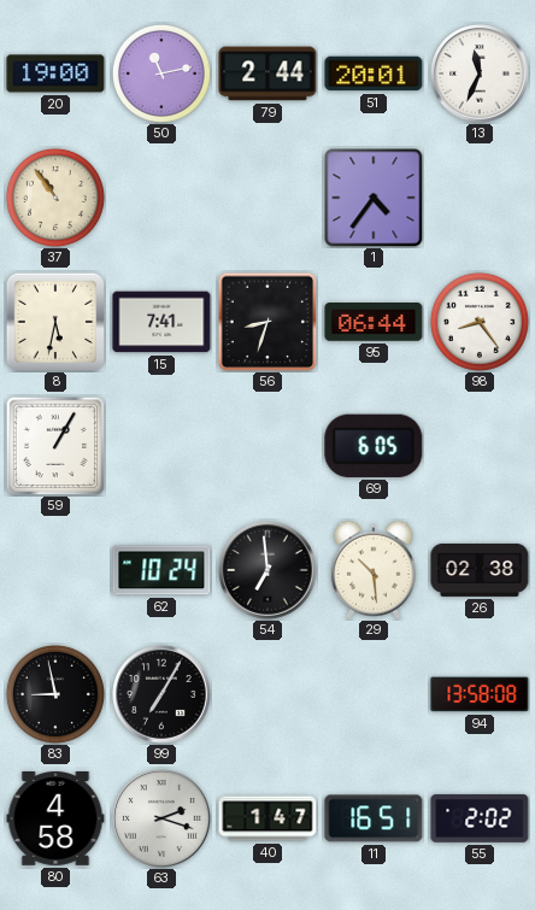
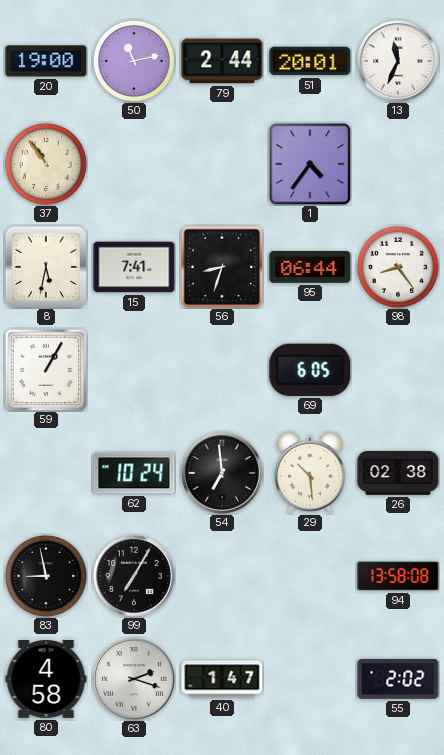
11: 16:51 -> none (374, 818)
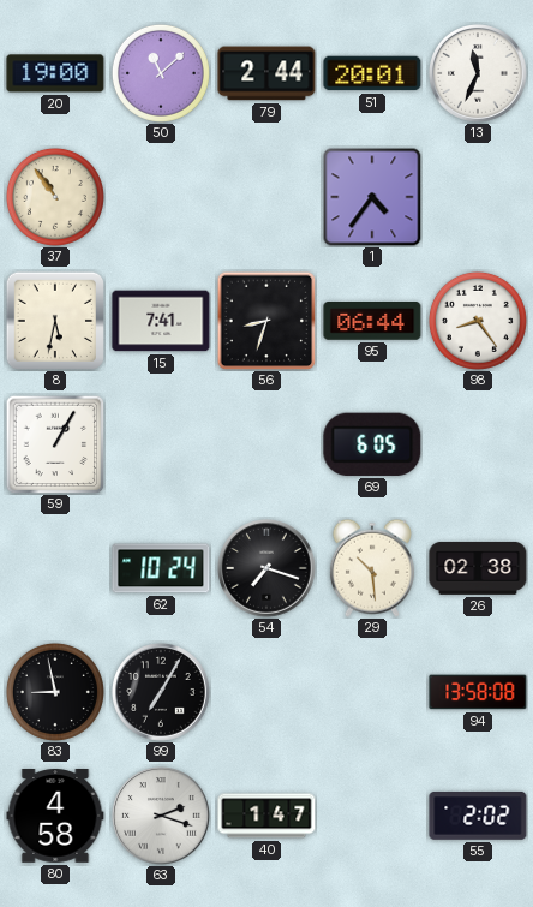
50: 11:13 -> 11:08 (161, 73)
54: 6:59 -> 7:18 (268, 569)
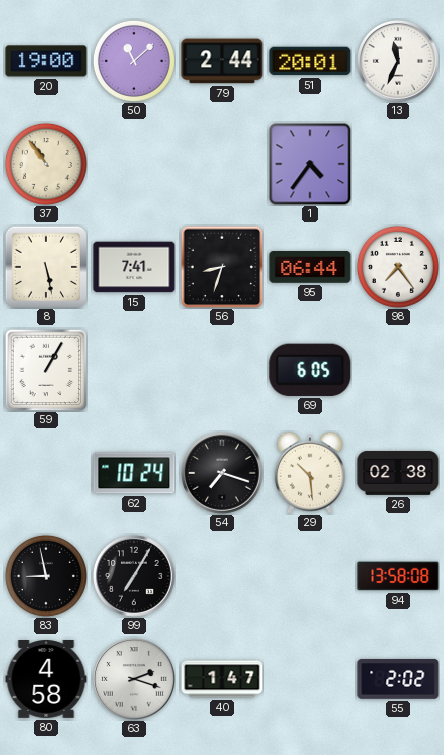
8: 5:32 -> 5:28 (45, 266)
98: 8:24 -> 7:24 (398, 267)
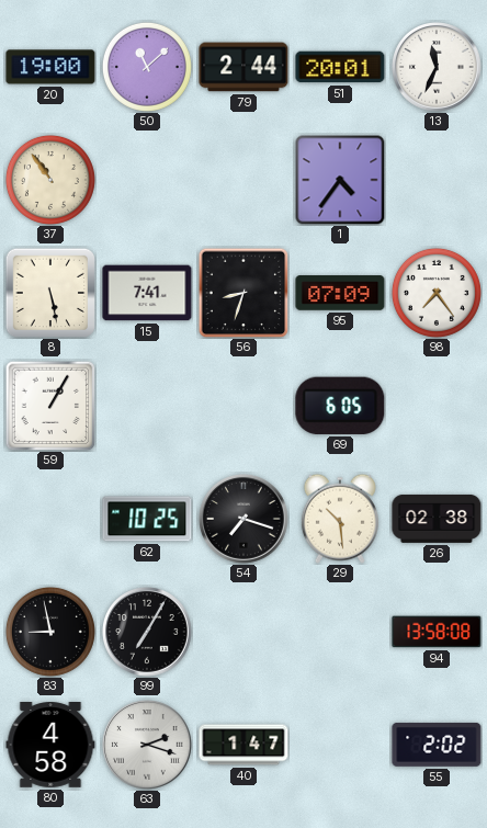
95: 06:44 -> 07:09 (340, 294)
62: 10:24 -> 10:25 (147, 519)
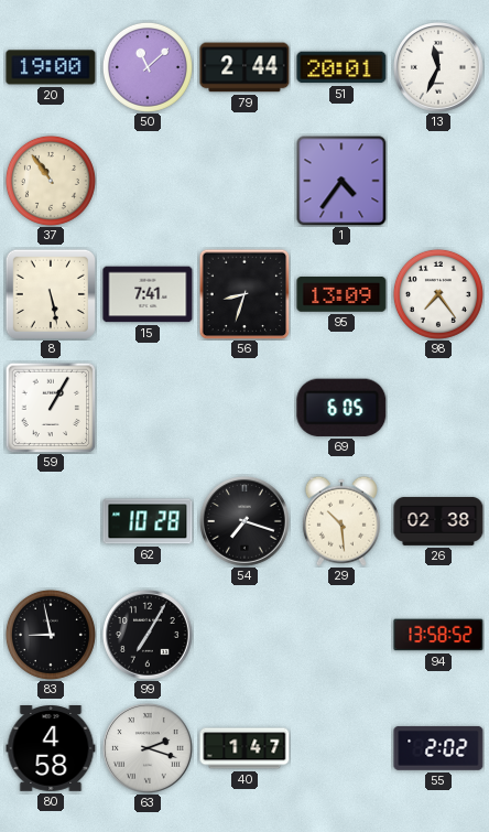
95: 07:09 -> 13:09 (341, 295)
62: 10:25 -> 10:28 (148, 521)
94: 13:58:08 -> 13:58:52 (438, 635)
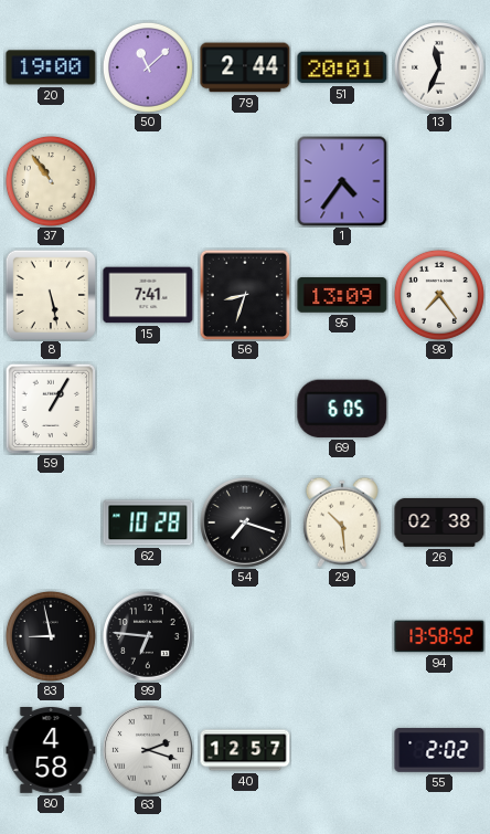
99: 7:05 -> 6:46 (149, 637)
40: 1:47 -> 12:57 (245, 750)
